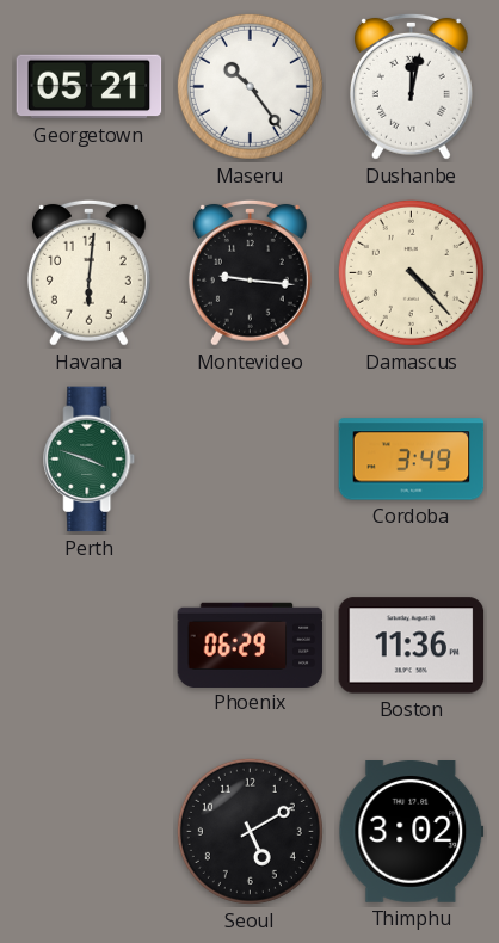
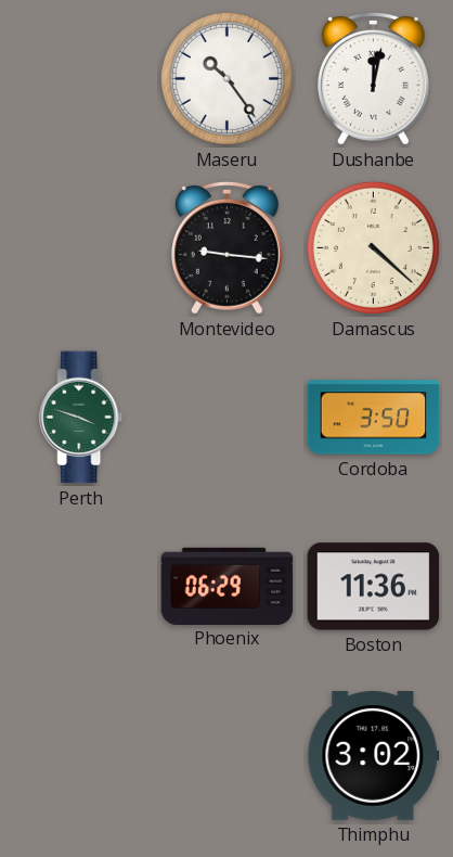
Georgetown: 05:21 -> none (90, 87)
Havana: 6:01 -> none (88, 272)
Damascus: 4:23 -> 4:22 (373, 247)
Cordoba: 3:49 -> 3:50 (374, 418)
Seoul: 5:10 -> none (249, 831)
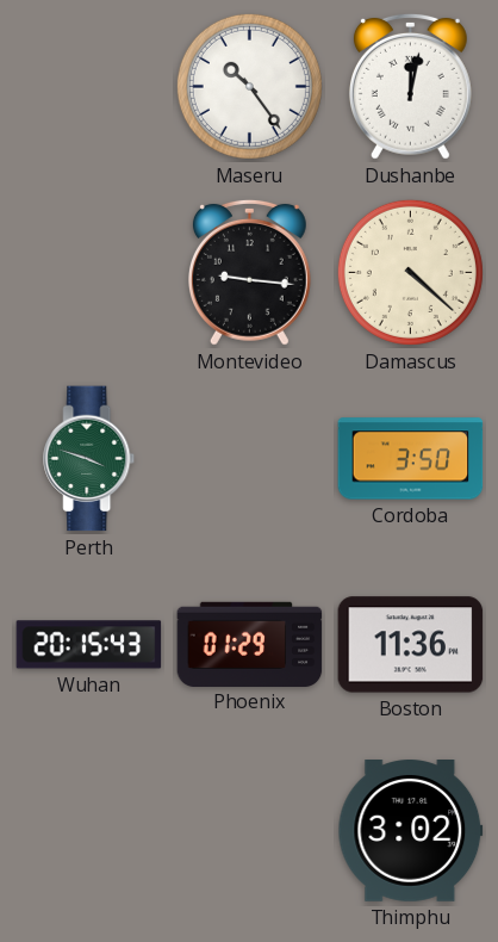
Wuhan: none -> 20:15 (89, 645)
Phoenix: 06:29 -> 01:29 (250, 644)
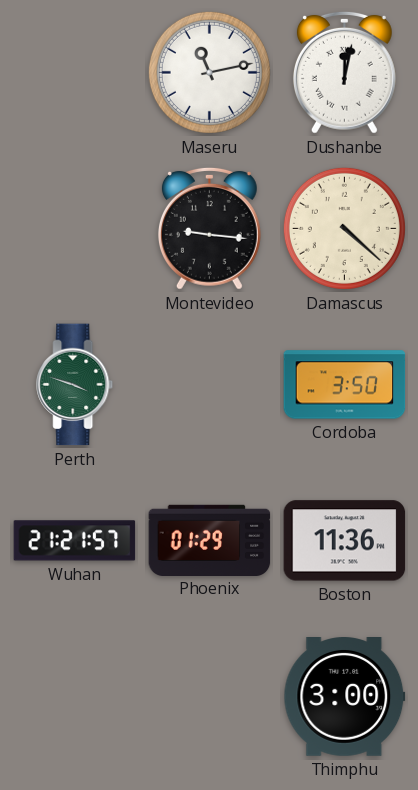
Maseru: 10:24 -> 11:13 (209, 72)
Wuhan: 20:15 -> 21:21 (75, 541)
Thimphu: 3:02 -> 3:00 (345, 697)
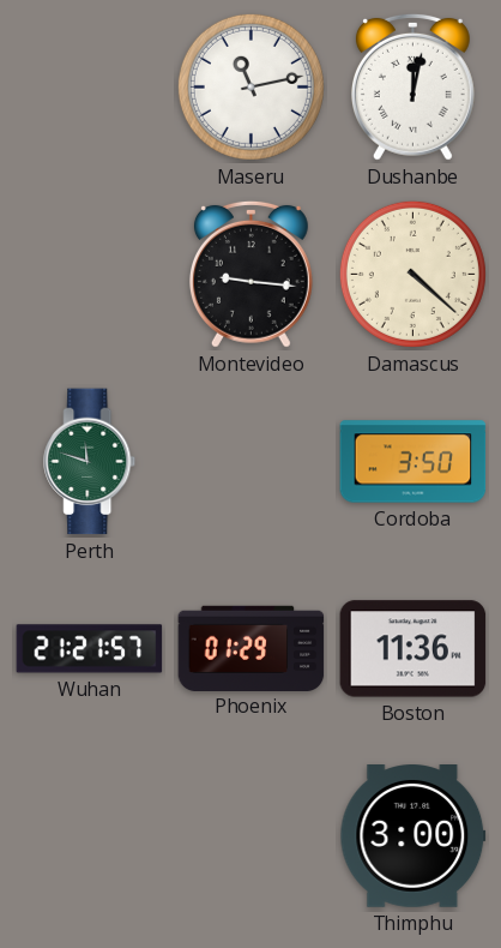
Perth: 3:48 -> 11:48 (90, 462)
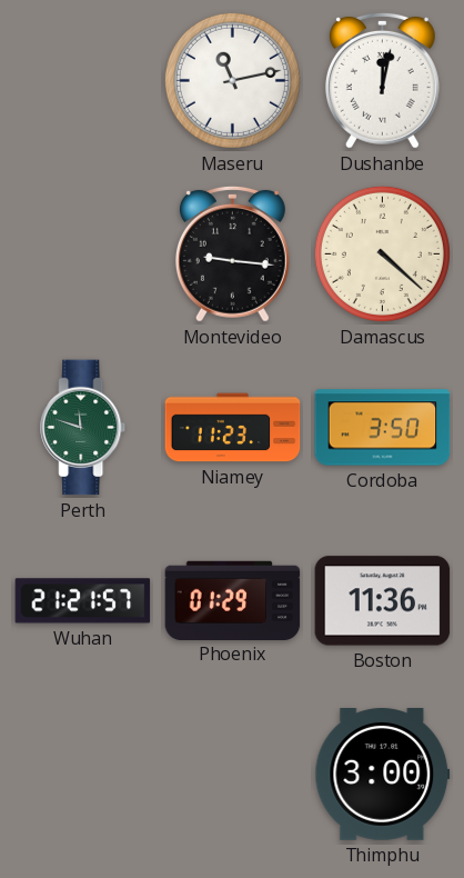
Niamey: none -> 11:23 (233, 428)
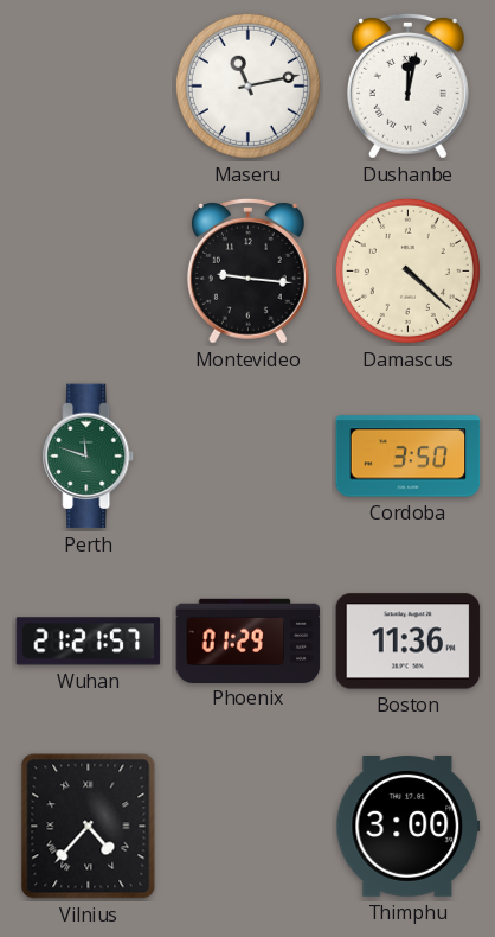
Niamey: 11:23 -> none (233, 428)
Vilnius: none -> 4:37 (89, 827)
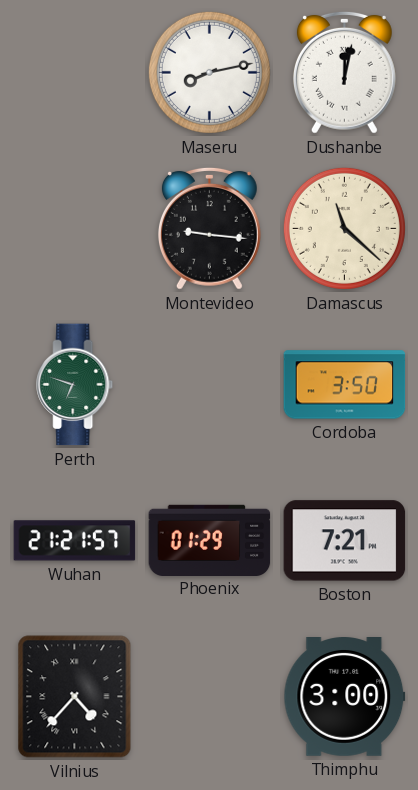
Maseru: 11:13 -> 8:13 (209, 72)
Damascus: 4:22 -> 11:22 (344, 228)
Perth: 11:48 -> 6:48 (75, 385)
Boston: 11:36 -> 7:21 (345, 541)
